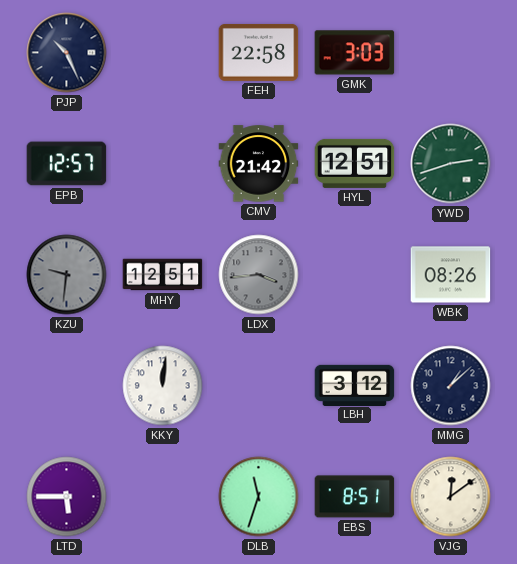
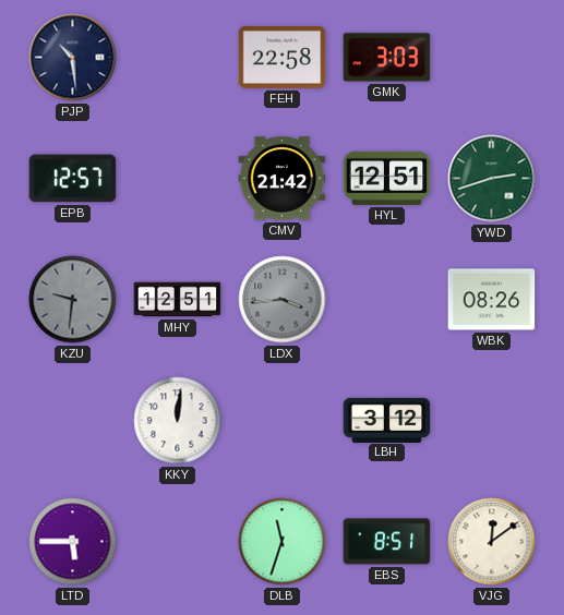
PJP: 10:26 -> 10:29 (73, 58)
MMG: 1:08 -> none (451, 386)
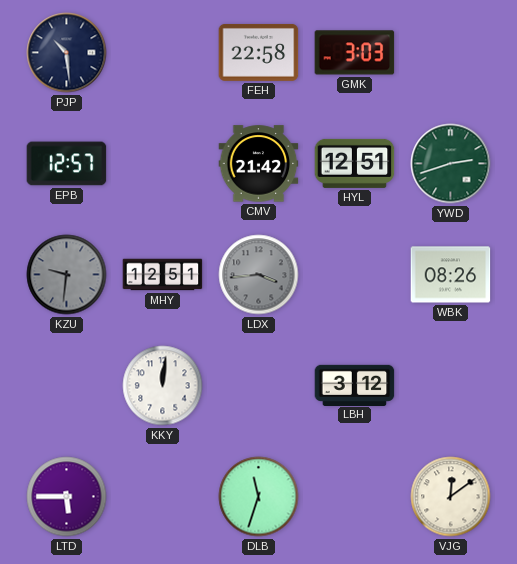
EBS: 8:51 -> none (387, 542)
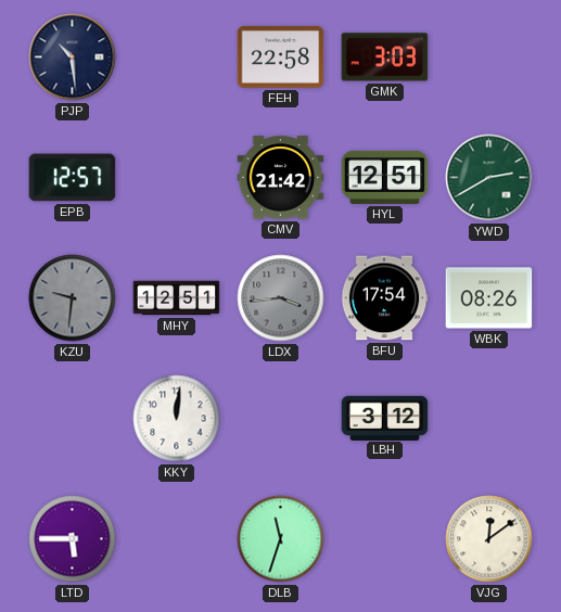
YWD: 2:42 -> 2:40 (489, 178)
BFU: none -> 17:54 (384, 298)
